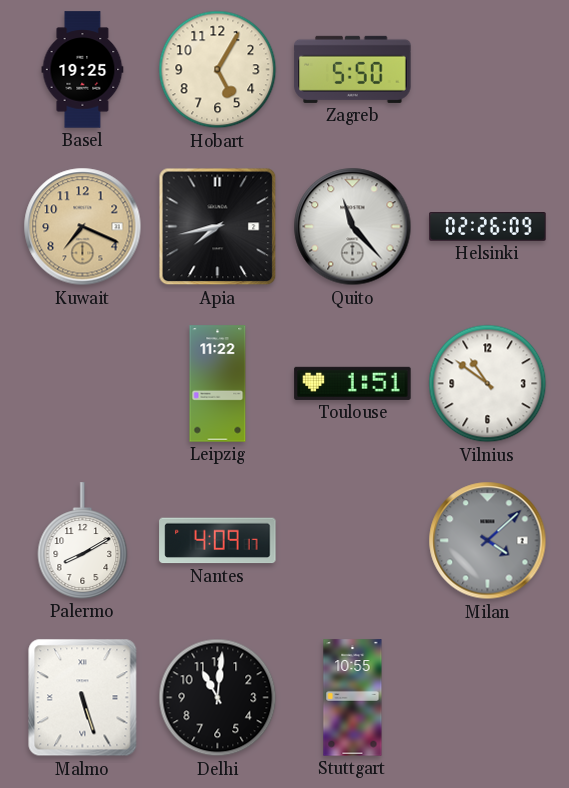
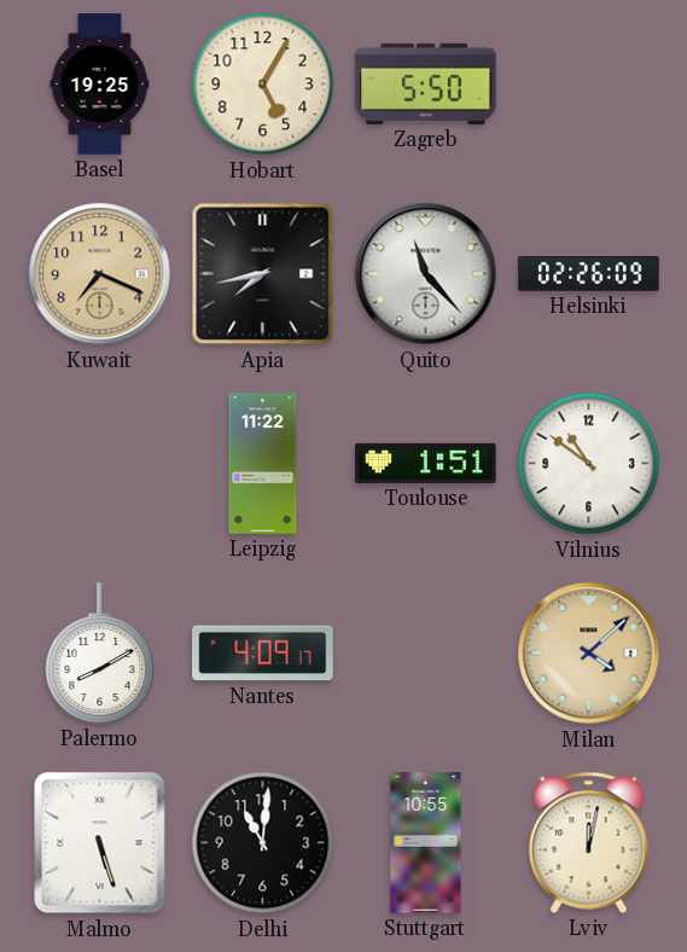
Milan dial: grey -> champagne (589, 654)
Lviv: none -> 12:02 (589, 842)
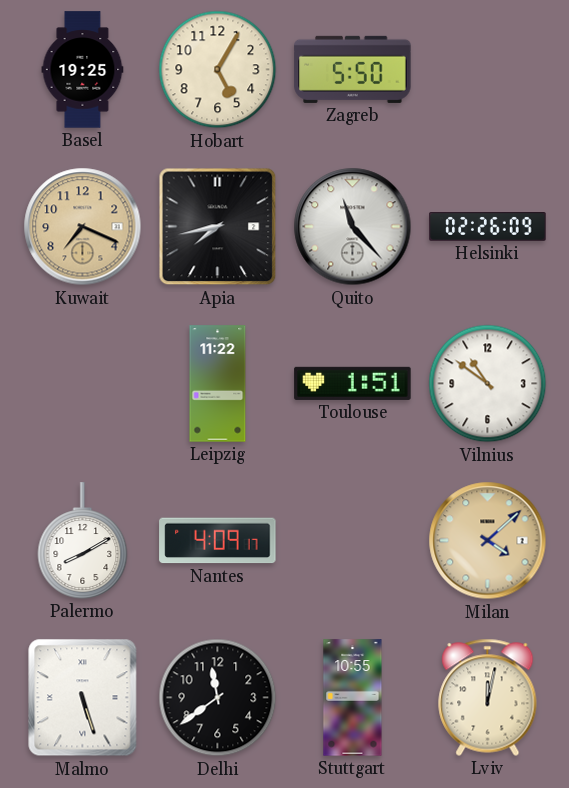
Delhi: 11:01 -> 11:39 (218, 698)
